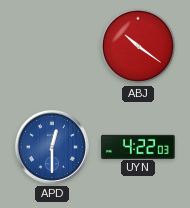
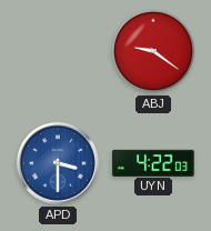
ABJ: 10:21 -> 9:21 (153, 51)
APD: 12:30 -> 3:30 (58, 163)
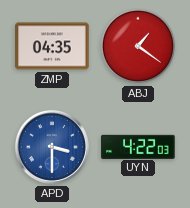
ZMP: none -> 04:35 (52, 46)
ABJ: 9:21 -> 1:21 (138, 46)
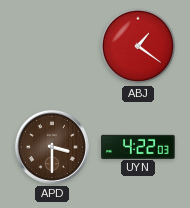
ZMP: 04:35 -> none (52, 46)
APD dial: blue -> brown (52, 147)
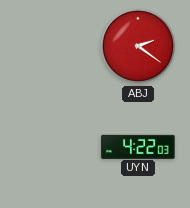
ABJ: 1:21 -> 2:21 (138, 46)
APD: 3:30 -> none (52, 147)
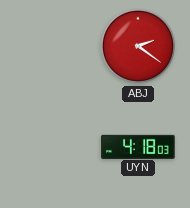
UYN: 4:22 -> 4:18 (138, 146)
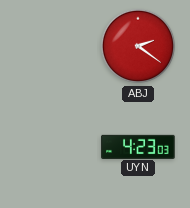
UYN: 4:18 -> 4:23 (138, 146)
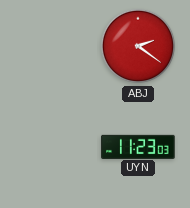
UYN: 4:23 -> 11:23 (138, 146)
